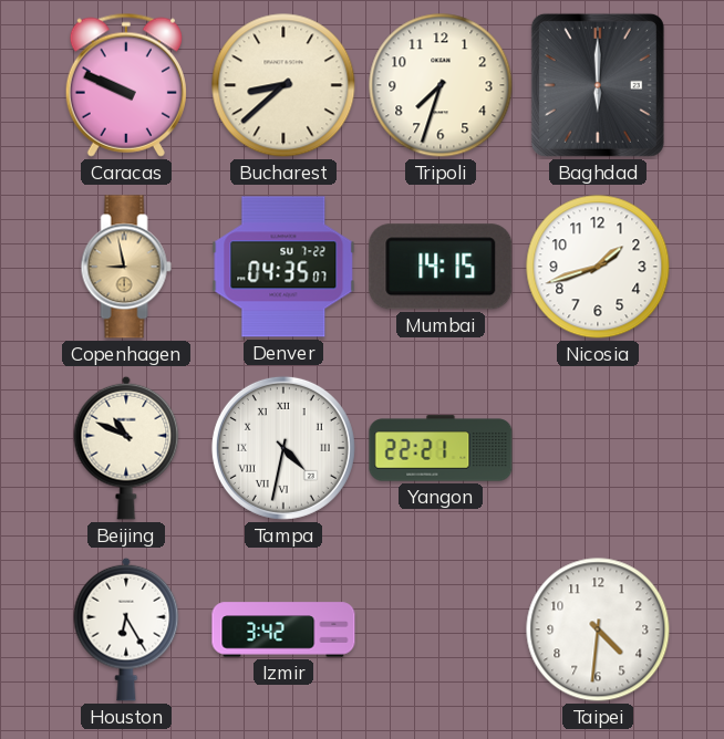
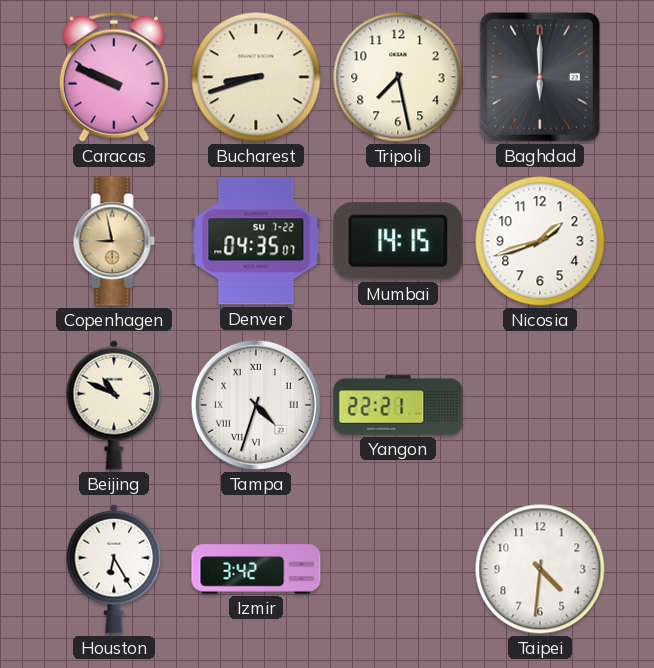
Bucharest: 8:38 -> 8:42 (256, 77)
Tripoli: 7:33 -> 7:28 (398, 77)
Tampa: 4:32 -> 4:33 (256, 405)
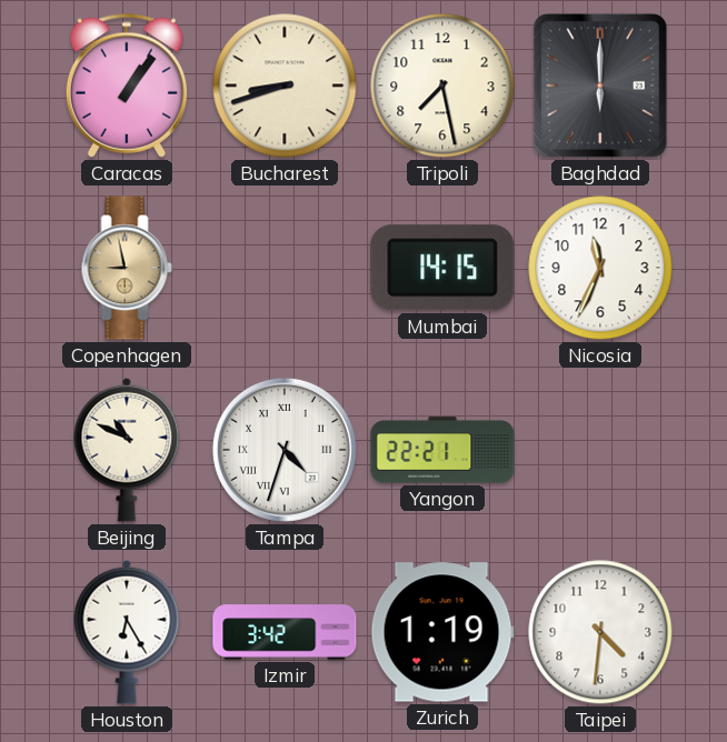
Caracas: 9:49 -> 1:06 (127, 86)
Denver: 04:35 -> none (256, 241)
Nicosia: 1:42 -> 11:34 (600, 268)
Zurich: none -> 1:19 (442, 632)
